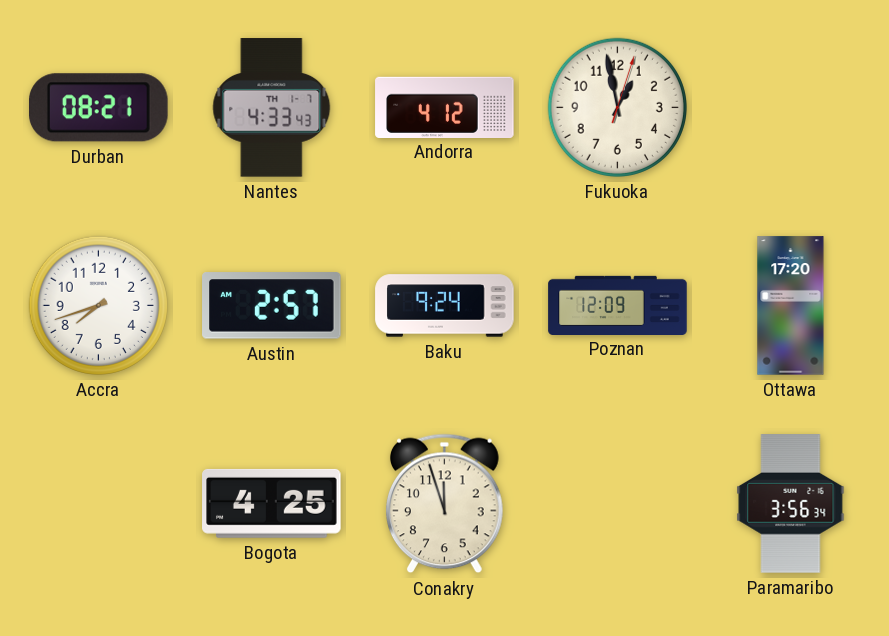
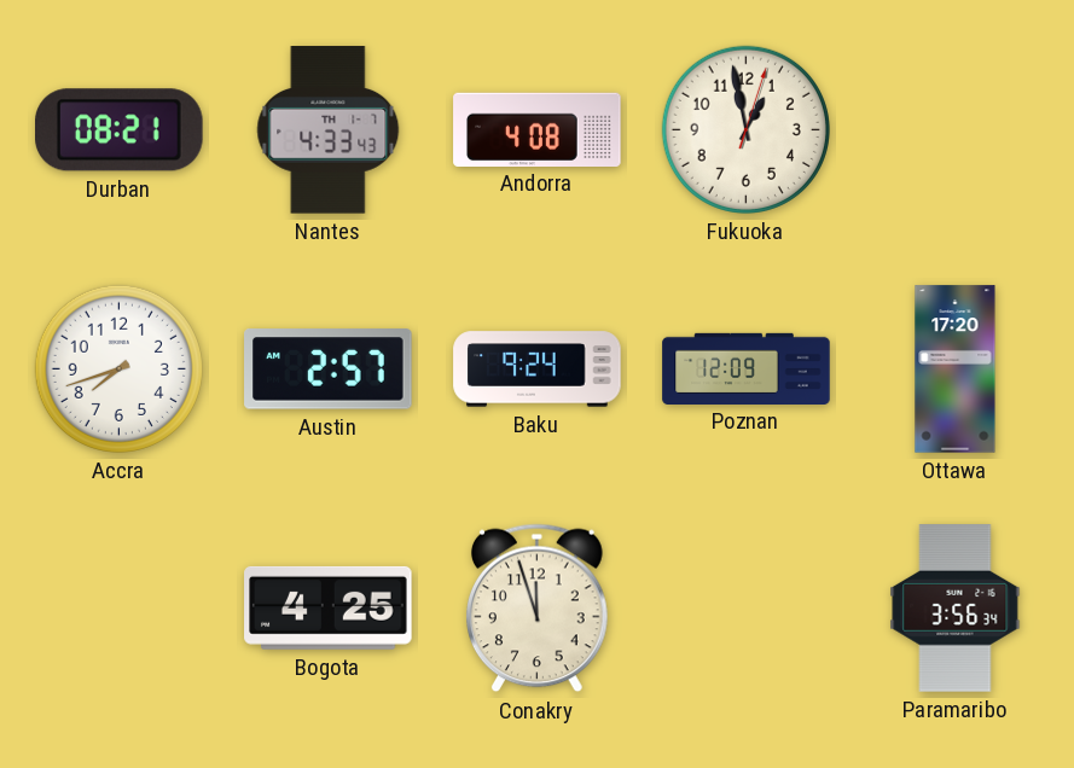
Andorra: 4:12 -> 4:08 (538, 129)
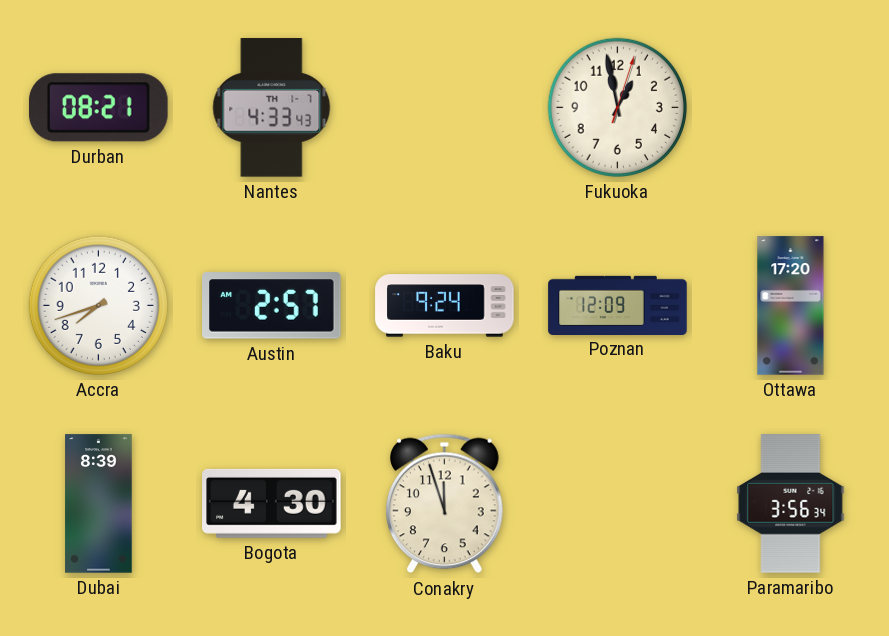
Andorra: 4:08 -> none (538, 129)
Dubai: none -> 8:39 (99, 504)
Bogota: 4:25 -> 4:30 (272, 503)
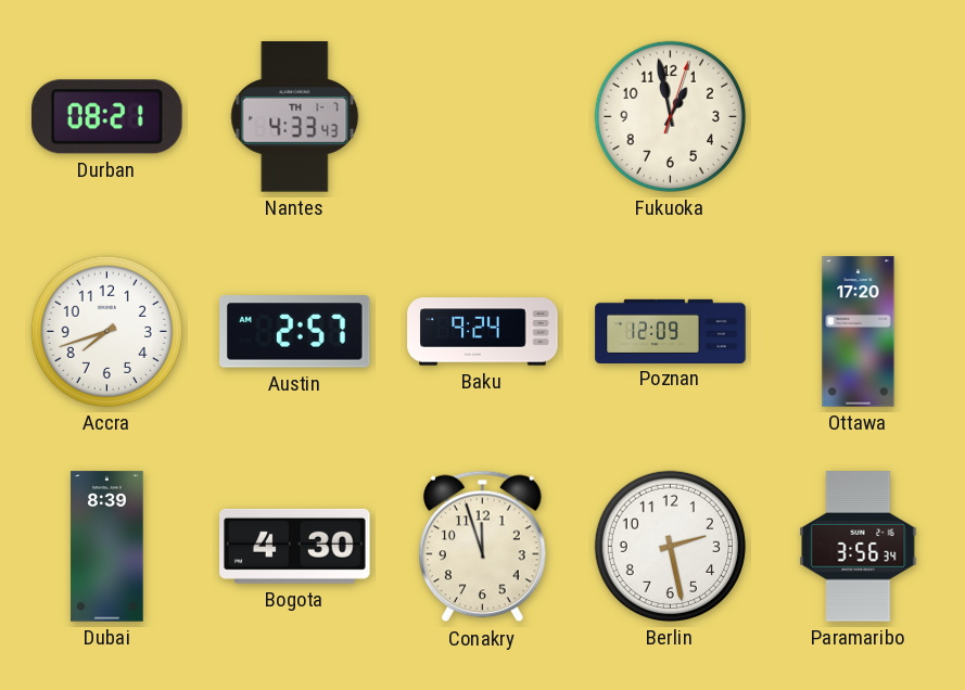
Berlin: none -> 2:28 (670, 546)
